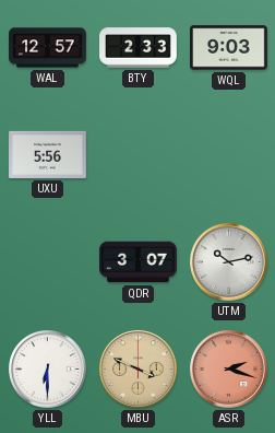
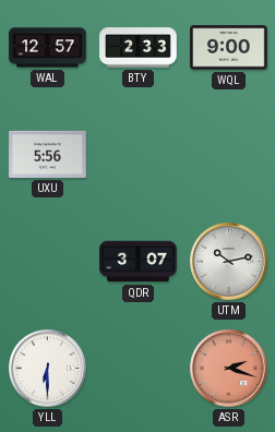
WQL: 9:03 -> 9:00 (229, 48)
MBU: 3:49 -> none (139, 370)
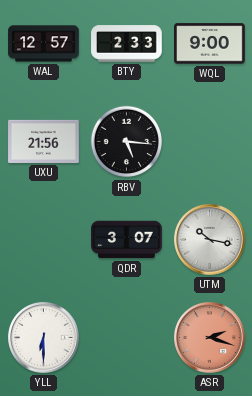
UXU: 5:56 -> 21:56 (44, 141)
RBV: none -> 5:16 (127, 142)
UTM: 10:13 -> 10:17 (210, 240)
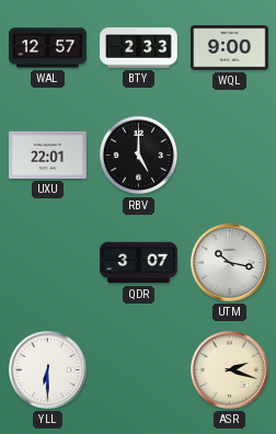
UXU: 21:56 -> 22:01 (48, 155)
RBV: 5:16 -> 5:00 (139, 156)
ASR dial: salmon -> cream (230, 370)
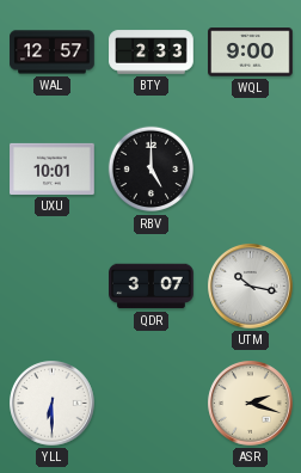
UXU: 22:01 -> 10:01 (53, 168)
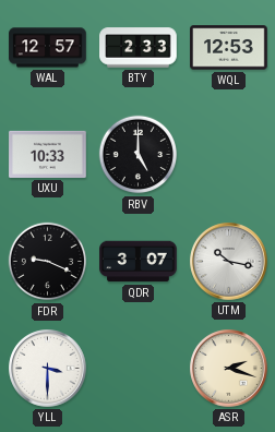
WQL: 9:00 -> 12:53 (229, 48)
UXU: 10:01 -> 10:33 (48, 154)
FDR: none -> 9:19 (48, 262)
YLL: 6:30 -> 3:30 (48, 369)
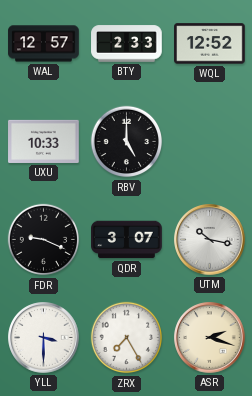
WQL: 12:53 -> 12:52 (210, 44)
ZRX: none -> 7:25 (127, 338)
